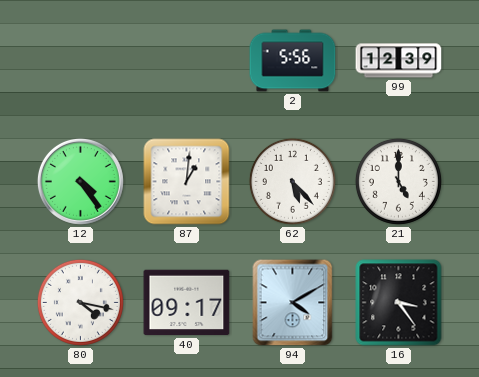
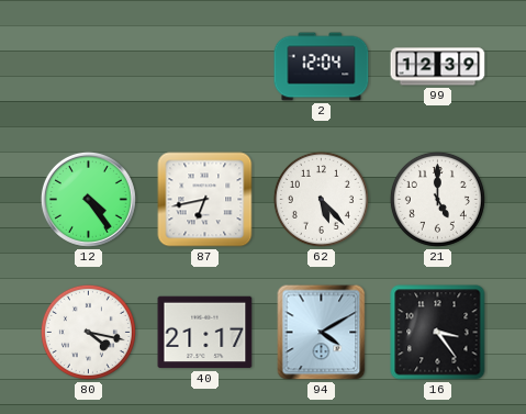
2: 5:56 -> 12:04 (322, 67)
87: 1:01 -> 6:43 (205, 200)
40: 09:17 -> 21:17 (205, 333)
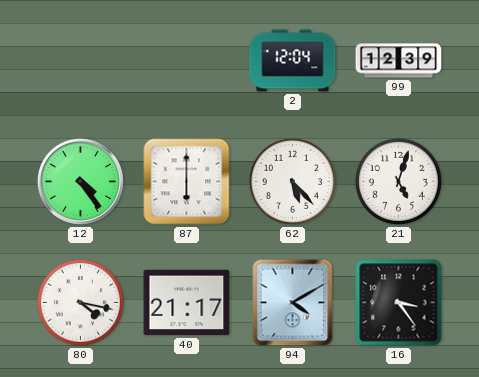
87: 6:43 -> 6:00 (187, 182)
21: 5:00 -> 5:03 (398, 181)
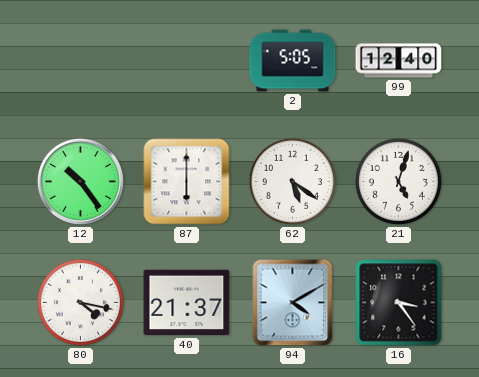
2: 12:04 -> 5:05 (293, 61)
99: 12:39 -> 12:40 (399, 61)
12: 4:24 -> 10:24 (80, 181)
62: 5:23 -> 5:21 (292, 181)
40: 21:17 -> 21:37 (187, 303)
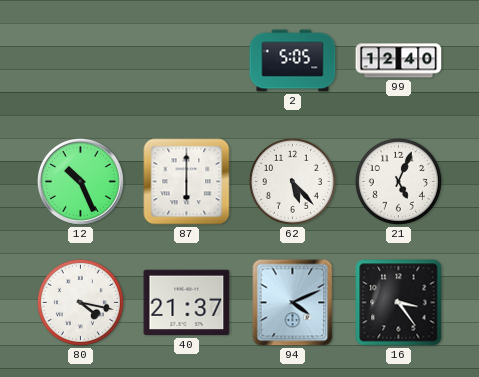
12: 10:24 -> 10:26 (80, 181)
62: 5:21 -> 5:23 (292, 181)
21: 5:03 -> 5:04 (398, 181)
94: 4:10 -> 4:11 (293, 303)
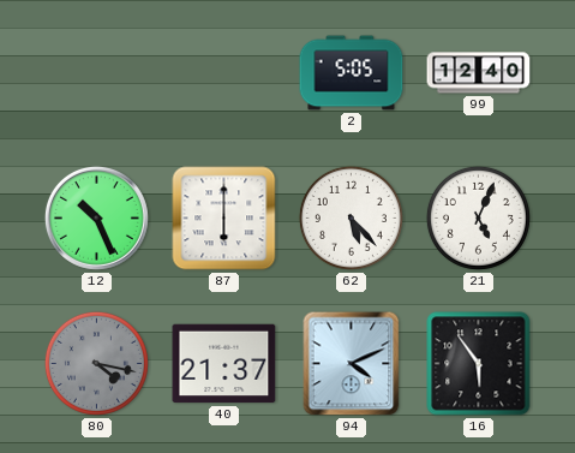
80 dial: white -> grey (96, 363)
16: 3:24 -> 5:54 (479, 364)
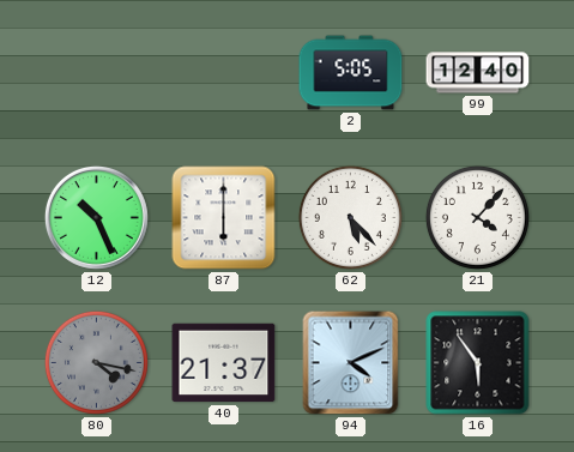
21: 5:04 -> 4:07 (477, 217)
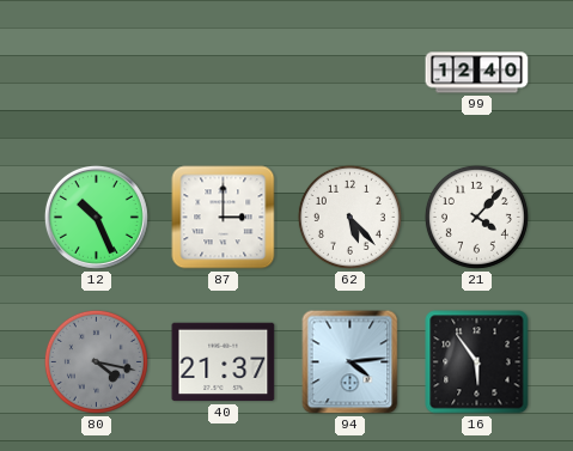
2: 5:05 -> none (351, 73)
87: 6:00 -> 3:00 (224, 218)
94: 4:11 -> 4:14 (350, 362)
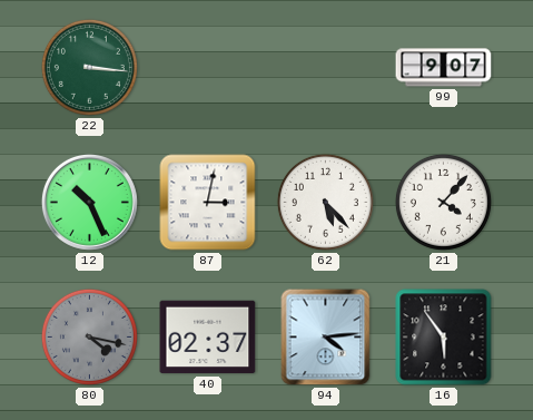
22: none -> 3:16 (89, 67)
99: 12:40 -> 9:07 (444, 68)
87: 3:00 -> 3:02 (208, 203)
40: 21:37 -> 02:37 (208, 338)
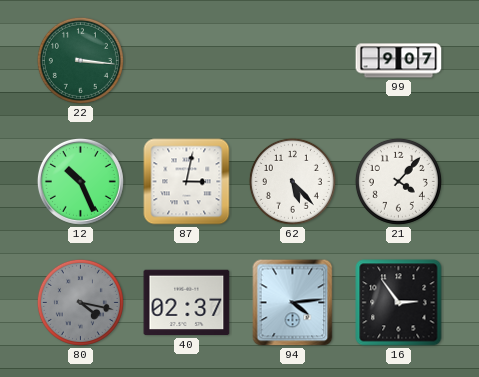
16: 5:54 -> 2:54 (399, 303)
